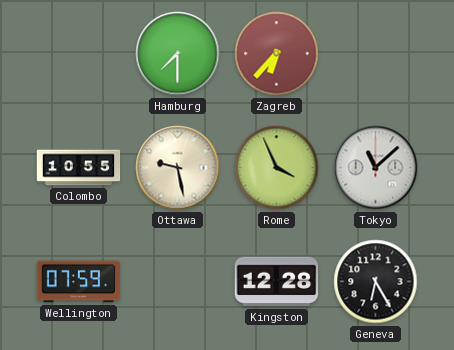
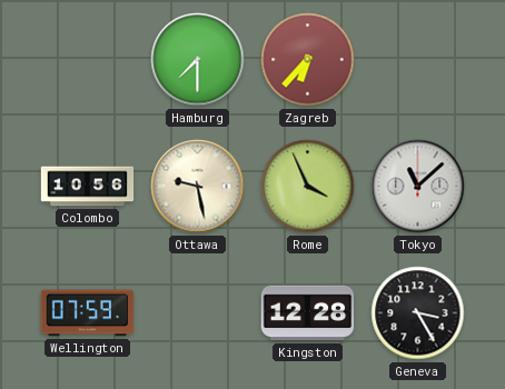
Colombo: 10:55 -> 10:56 (88, 187)
Geneva: 6:25 -> 3:25 (418, 313)
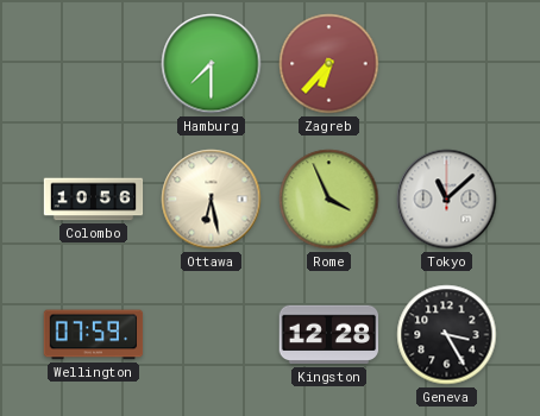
Ottawa: 9:28 -> 6:28 (212, 200)
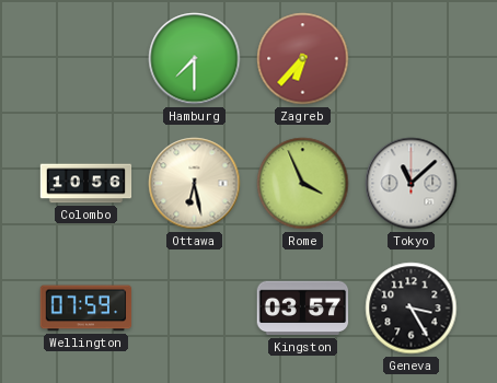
Kingston: 12:28 -> 03:57 (303, 309)
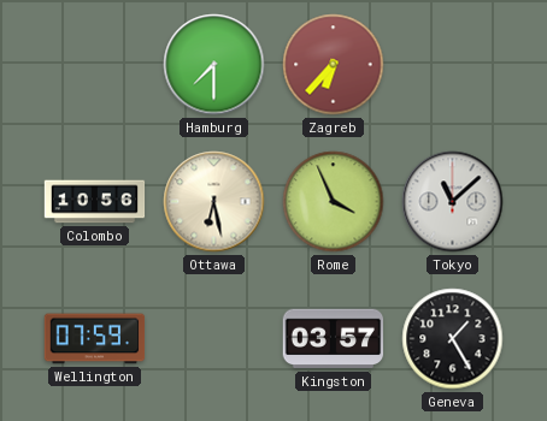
Geneva: 3:25 -> 1:25 (453, 339)
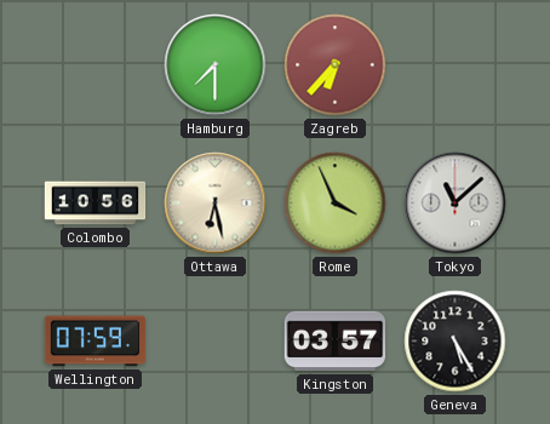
Geneva: 1:25 -> 5:25 (456, 342)
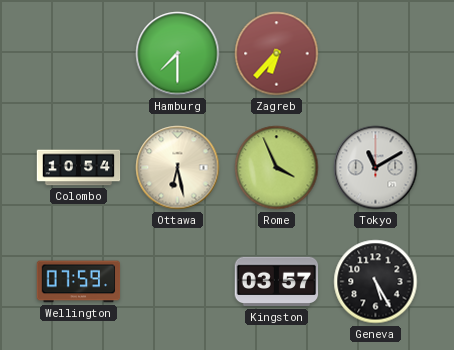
Colombo: 10:56 -> 10:54 (79, 168)
Tokyo: 11:08 -> 11:10 (376, 168)
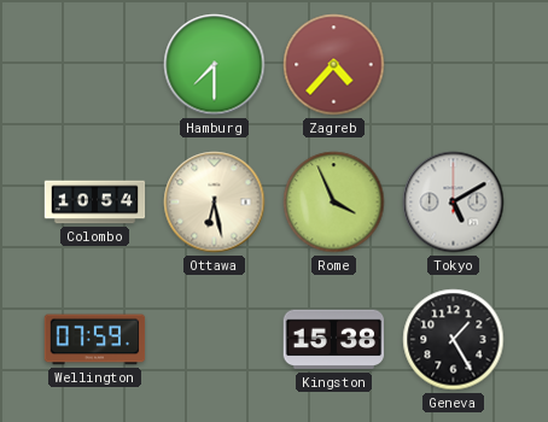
Zagreb: 6:37 -> 4:37 (334, 65)
Tokyo: 11:10 -> 5:10 (454, 203)
Kingston: 03:57 -> 15:38 (334, 340)
Geneva: 5:25 -> 1:25 (454, 340)
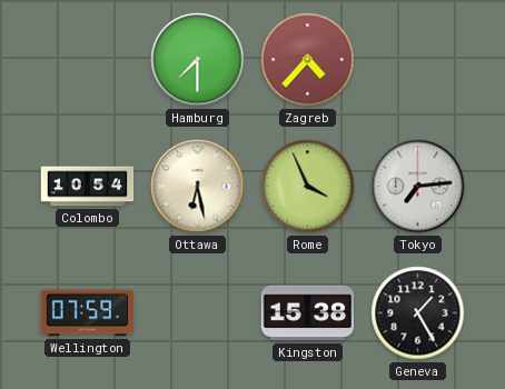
Tokyo: 5:10 -> 7:14 (418, 187)
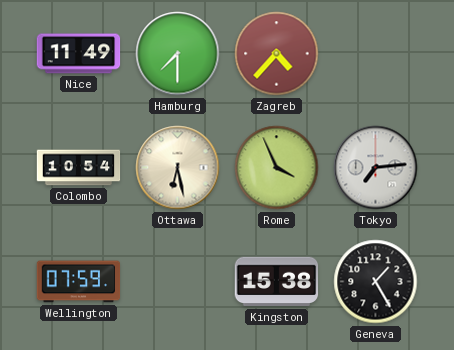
Nice: none -> 11:49 (79, 54)
